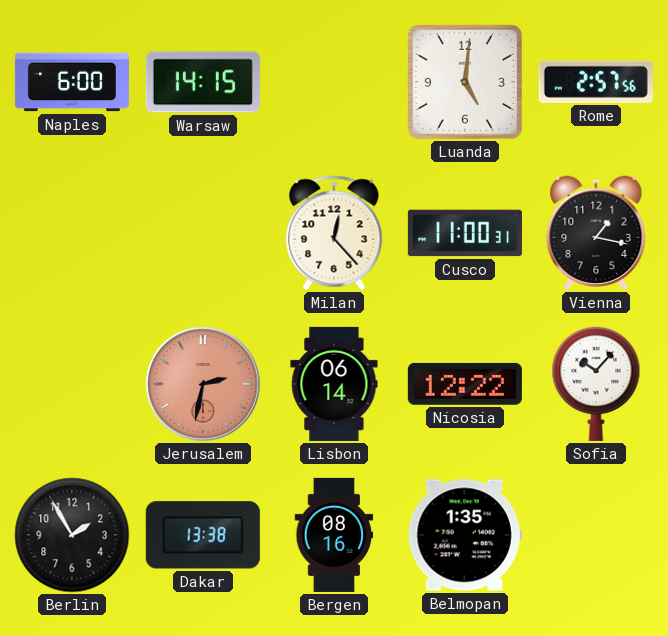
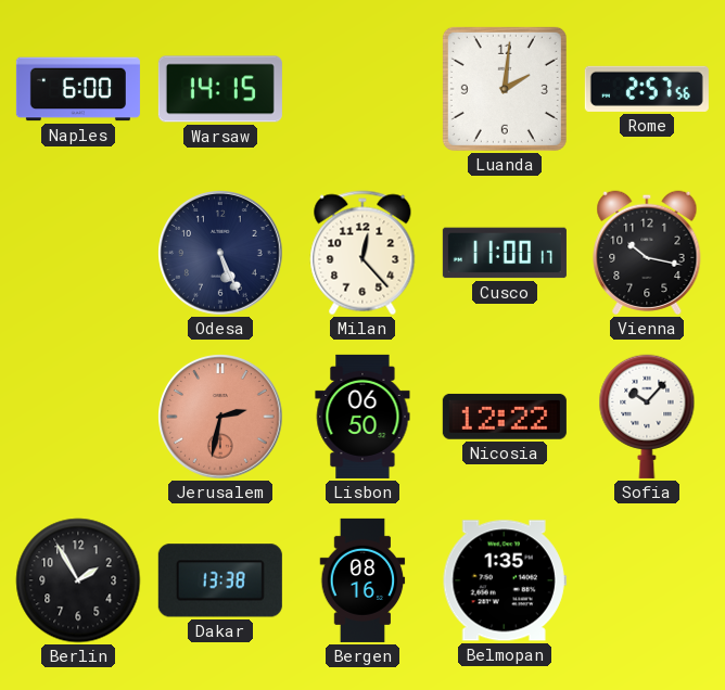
Luanda: 5:01 -> 2:01 (505, 89)
Odesa: none -> 5:26 (221, 254)
Cusco: 11:00:31 -> 11:00:17 (505, 253)
Vienna: 1:17 -> 10:17 (647, 253)
Lisbon: 06:14 -> 06:50 (362, 417)
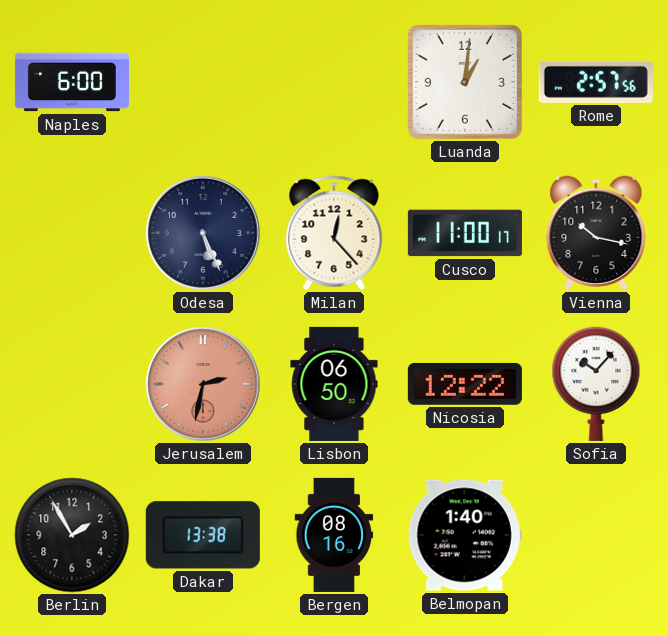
Warsaw: 14:15 -> none (220, 89)
Luanda: 2:01 -> 1:01 (465, 82)
Belmopan: 1:35 -> 1:40 (465, 535)
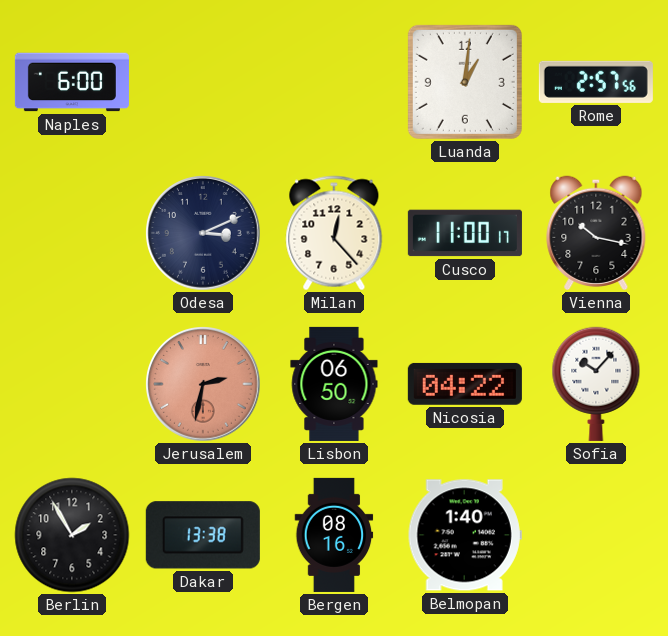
Odesa: 5:26 -> 3:11 (204, 234)
Nicosia: 12:22 -> 04:22 (465, 384)
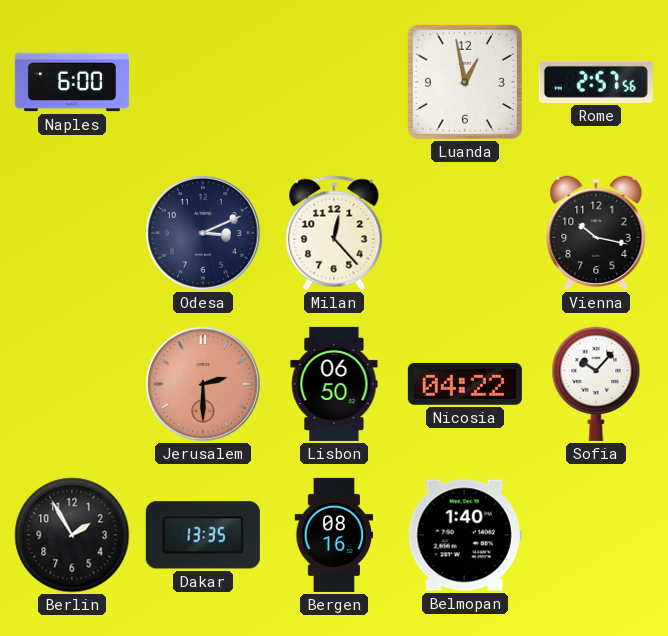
Luanda: 1:01 -> 12:58 (465, 82)
Cusco: 11:00 -> none (465, 233)
Jerusalem: 2:32 -> 2:30 (204, 385)
Dakar: 13:38 -> 13:35 (203, 535)
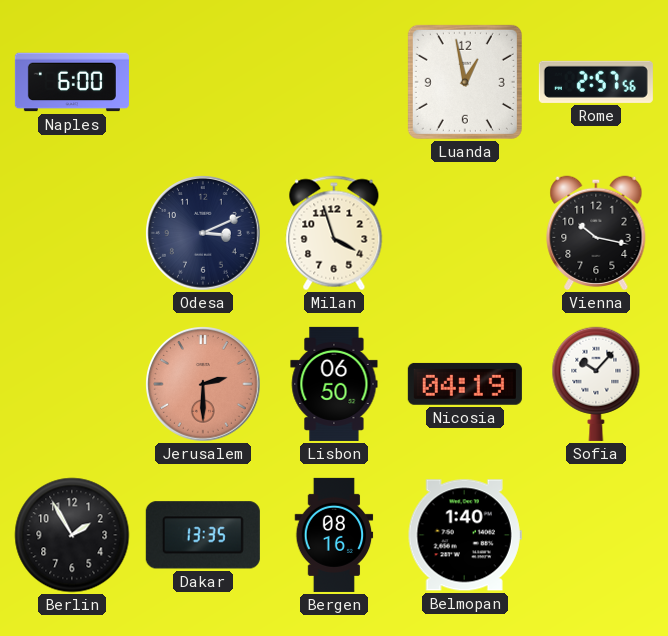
Milan: 12:23 -> 3:57 (334, 233)
Nicosia: 04:22 -> 04:19 (465, 384)
